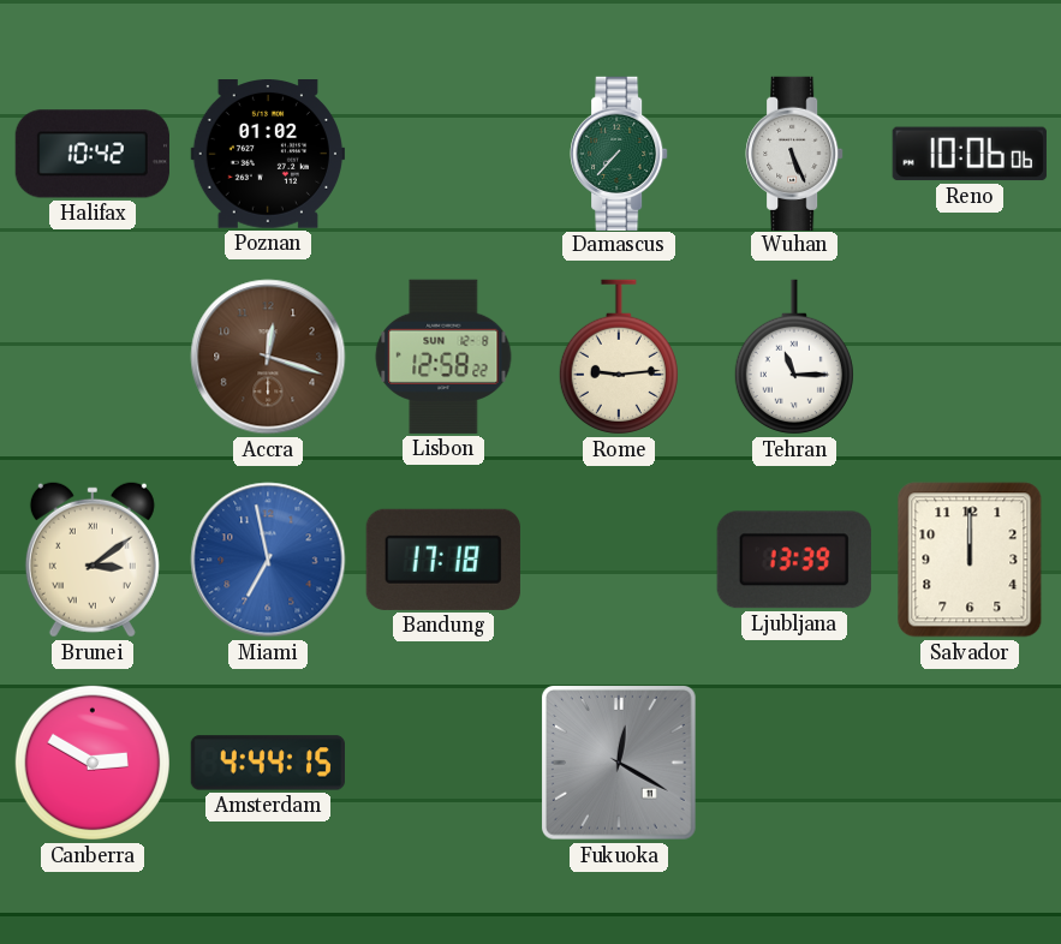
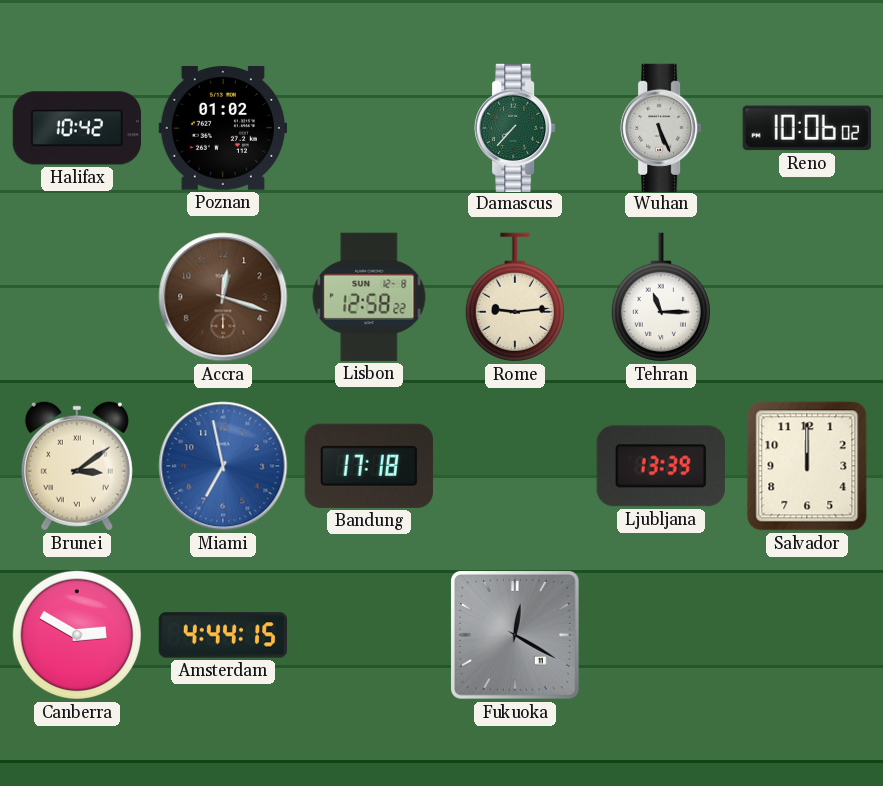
Reno: 10:06:06 -> 10:06:02 (807, 128)
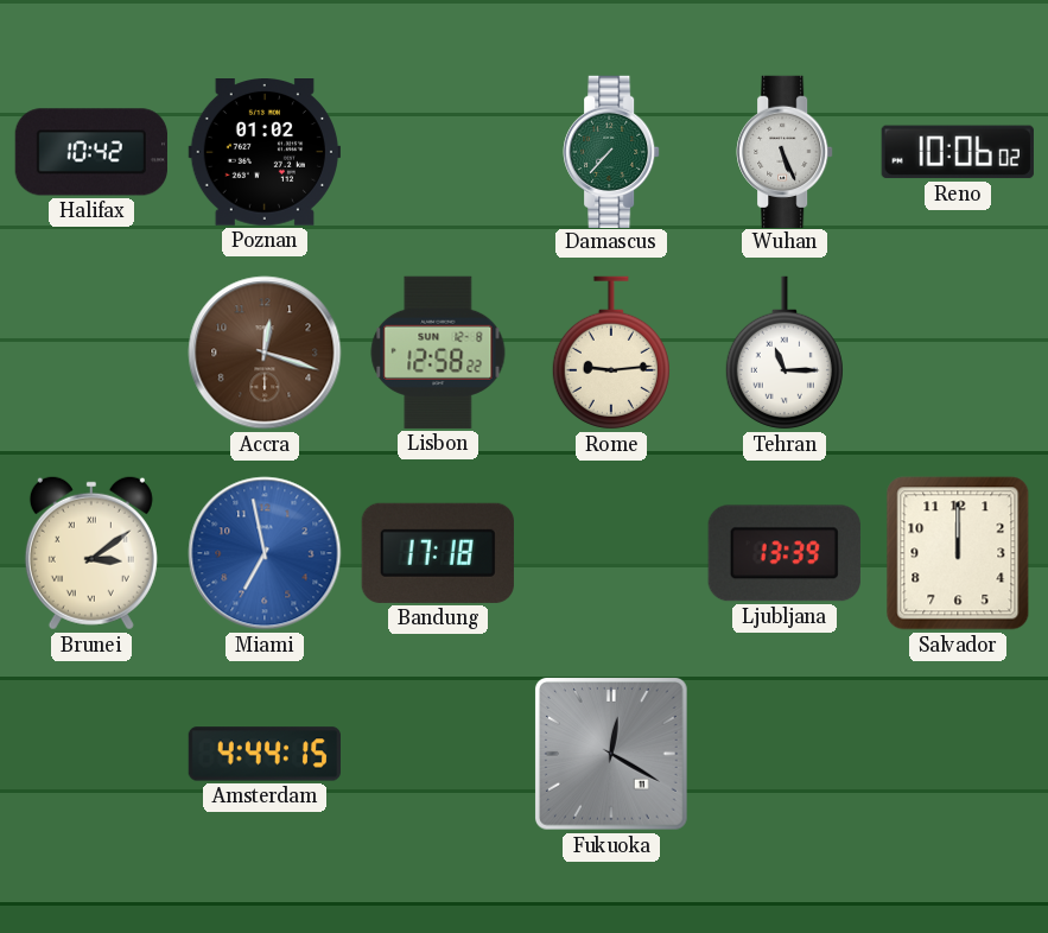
Canberra: 2:50 -> none (76, 635)
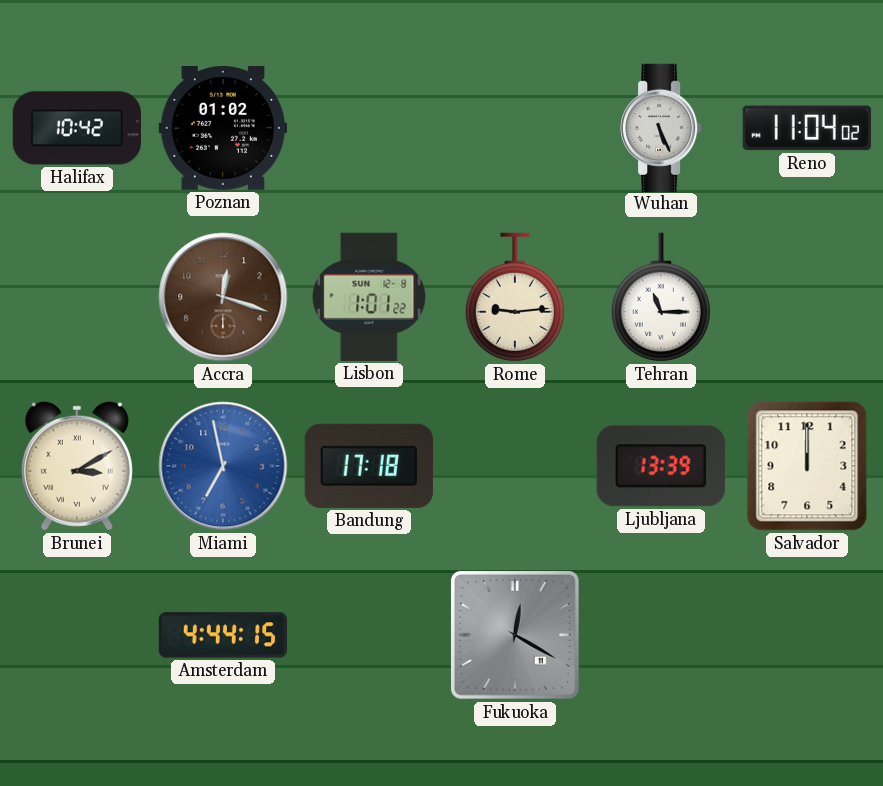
Damascus: 7:37 -> none (611, 151)
Reno: 10:06 -> 11:04 (807, 128)
Lisbon: 12:58 -> 1:01 (369, 297)
Brunei: 3:09 -> 3:10 (77, 466)
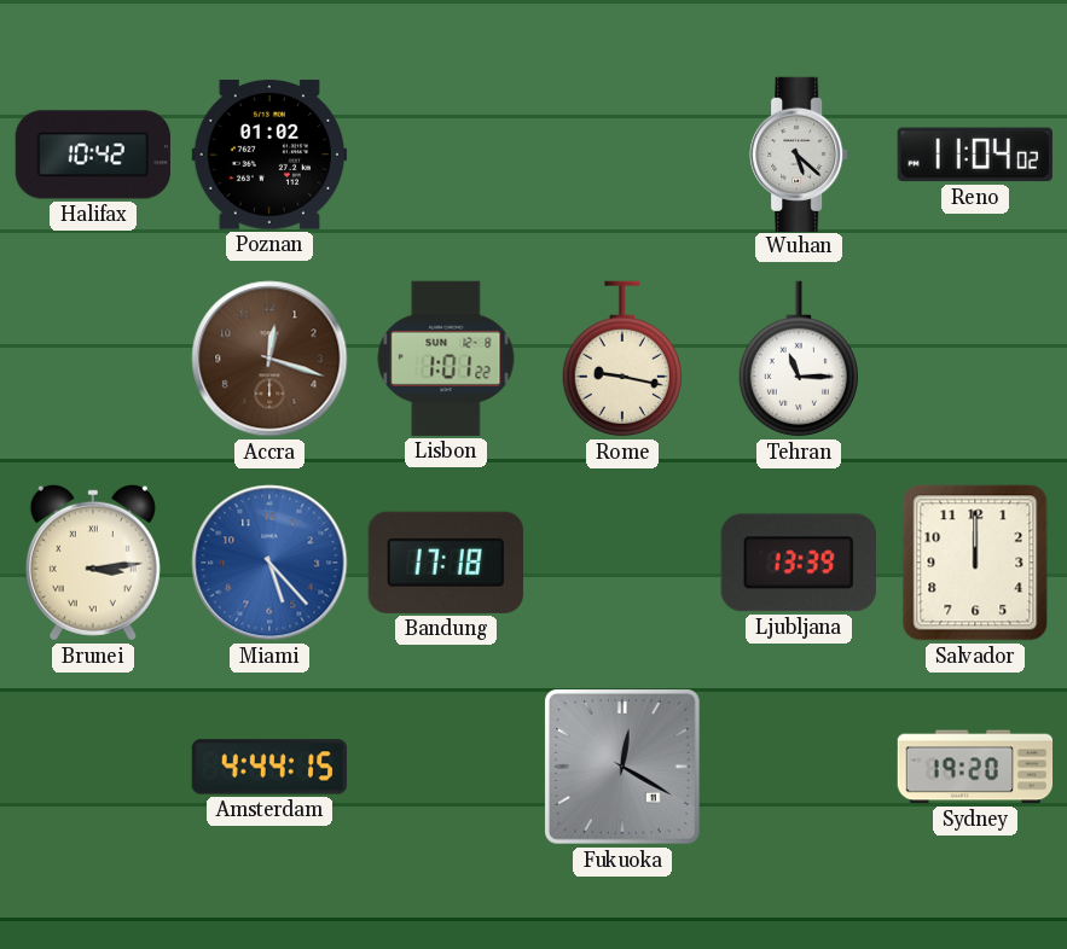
Wuhan: 5:26 -> 5:22 (799, 153)
Rome: 9:14 -> 9:17 (622, 359)
Brunei: 3:10 -> 3:14 (93, 563)
Miami: 6:58 -> 5:23 (269, 563)
Sydney: none -> 19:20 (975, 767)
